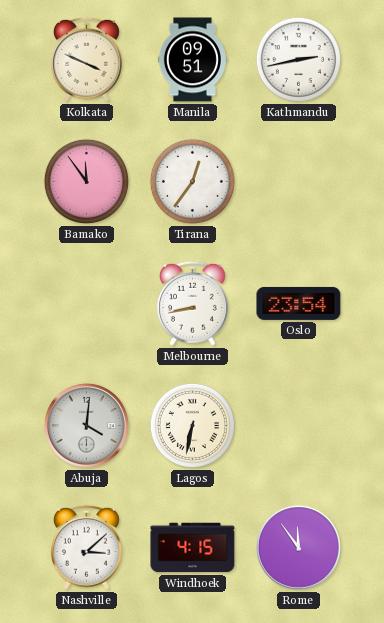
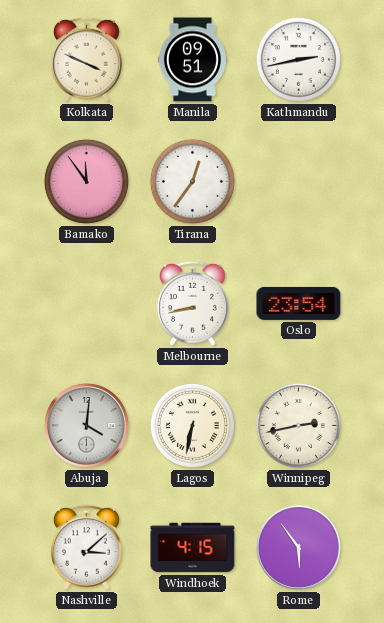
Winnipeg: none -> 2:43 (298, 425)
Rome: 11:54 -> 5:54 (298, 547)
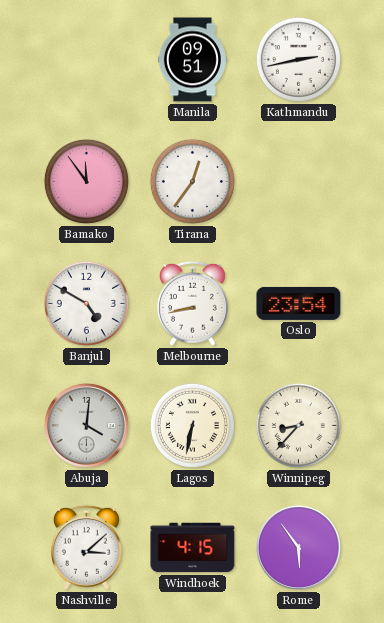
Kolkata: 3:49 -> none (86, 59)
Banjul: none -> 4:50 (86, 303)
Winnipeg: 2:43 -> 8:37 (298, 425)
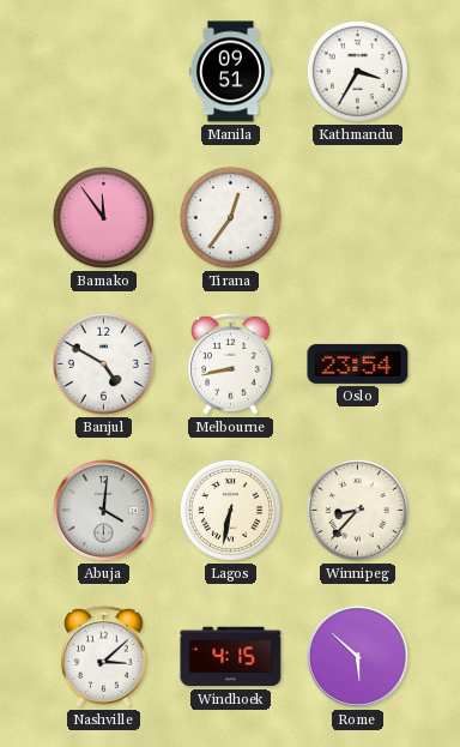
Kathmandu: 2:43 -> 3:35 (357, 71)
Rome: 5:54 -> 5:52 (357, 656)
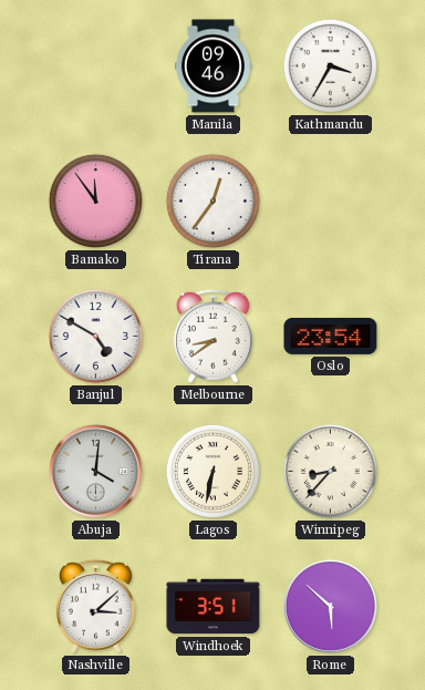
Manila: 09:51 -> 09:46 (212, 66)
Melbourne: 8:43 -> 8:39 (212, 336)
Windhoek: 4:15 -> 3:51 (214, 607)
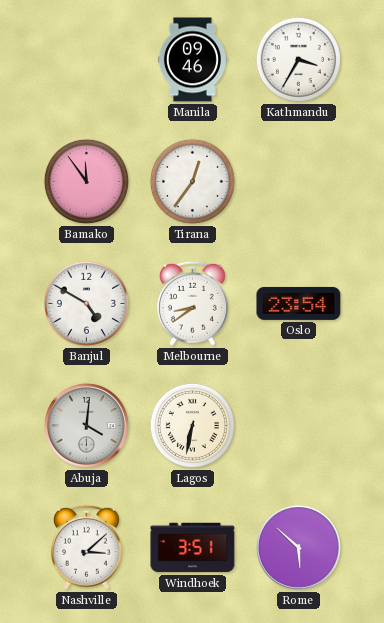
Winnipeg: 8:37 -> none (330, 471)
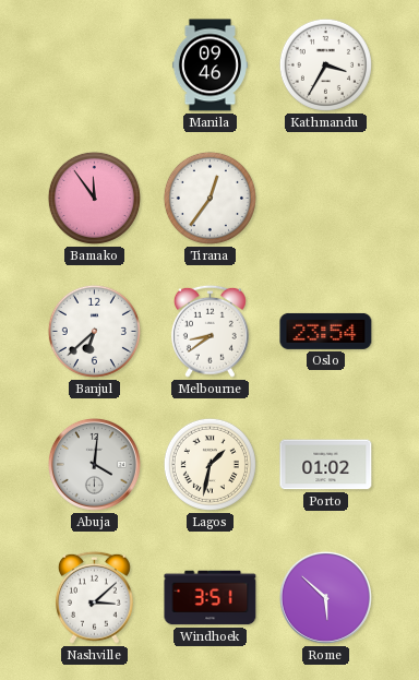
Banjul: 4:50 -> 6:38 (94, 331)
Lagos: 6:32 -> 1:32 (209, 464)
Porto: none -> 01:02 (326, 465)
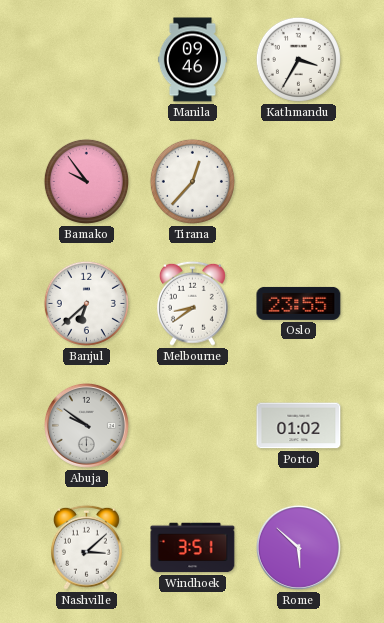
Bamako: 11:54 -> 9:54 (86, 181)
Tirana: 12:36 -> 12:37 (192, 181)
Oslo: 23:54 -> 23:55 (299, 303)
Abuja: 4:01 -> 9:51 (86, 425)
Lagos: 1:32 -> none (209, 464)
